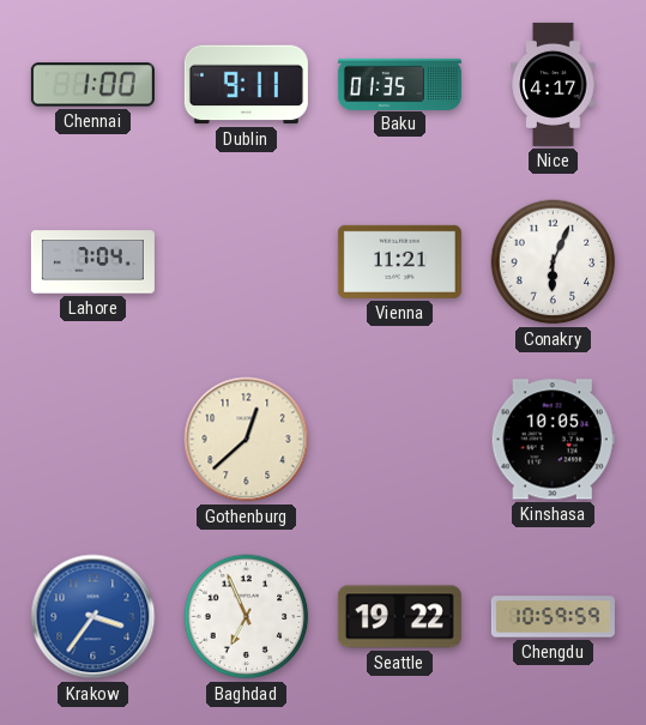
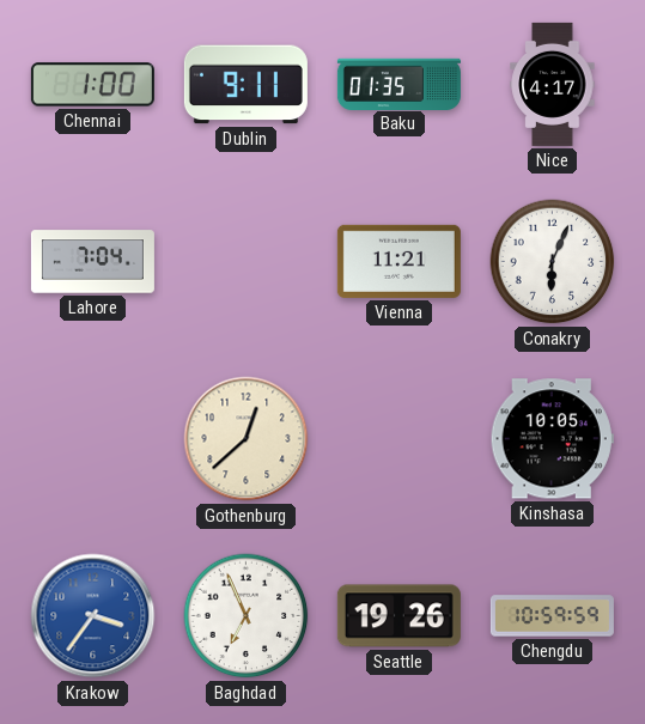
Seattle: 19:22 -> 19:26 (398, 616)
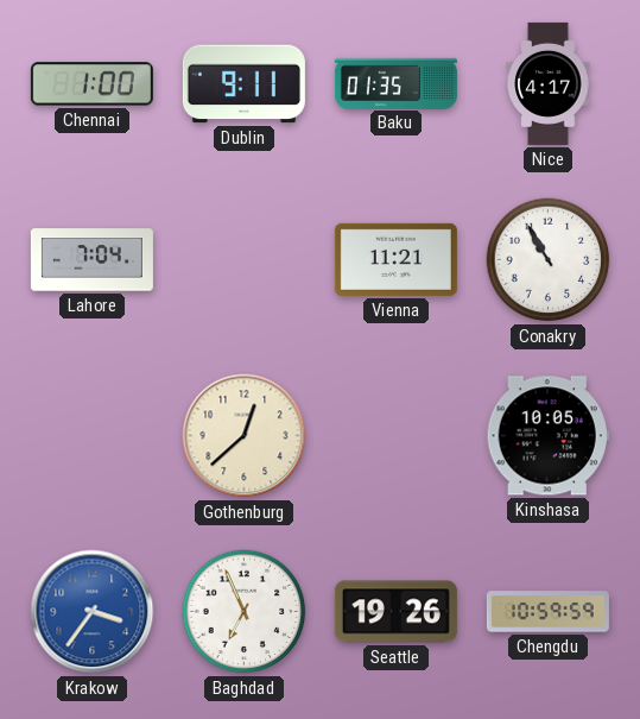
Conakry: 6:04 -> 10:55 (549, 260)
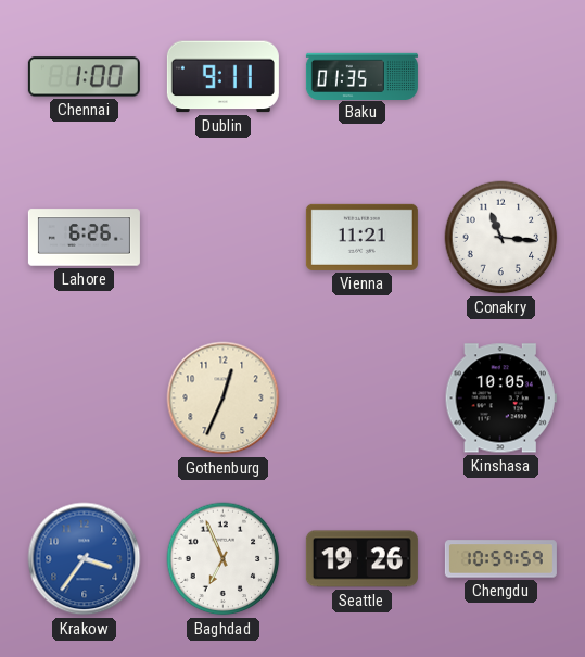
Nice: 4:17 -> none (549, 83)
Lahore: 7:04 -> 6:26 (84, 238)
Conakry: 10:55 -> 11:16 (501, 238)
Gothenburg: 12:38 -> 12:34 (224, 399)
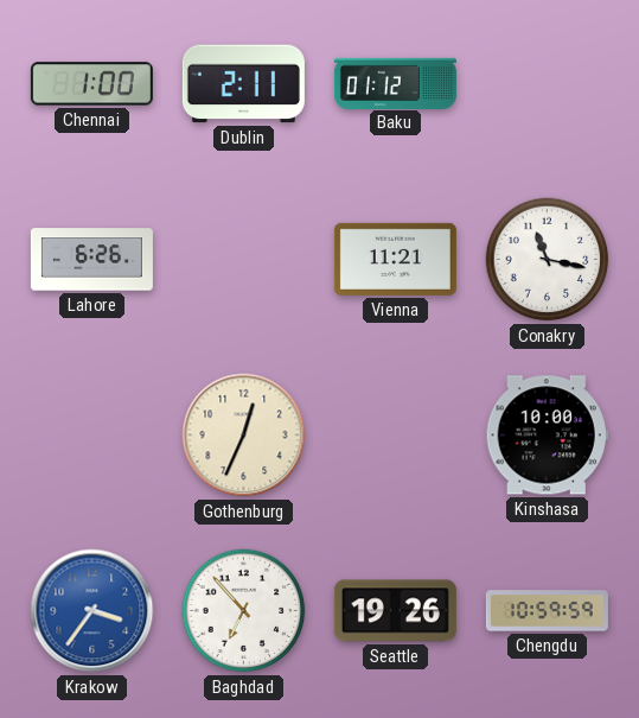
Dublin: 9:11 -> 2:11 (243, 84)
Baku: 01:35 -> 01:12 (395, 83)
Conakry: 11:16 -> 11:17 (548, 260)
Kinshasa: 10:05 -> 10:00 (547, 436)
Baghdad: 6:56 -> 6:53 (244, 611)
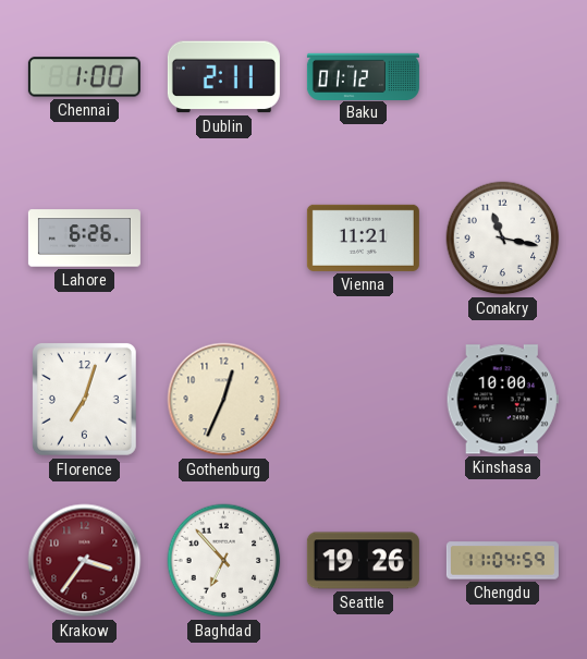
Florence: none -> 7:03 (84, 399)
Krakow dial: blue -> burgundy (85, 561)
Chengdu: 10:59 -> 11:04 (502, 561)
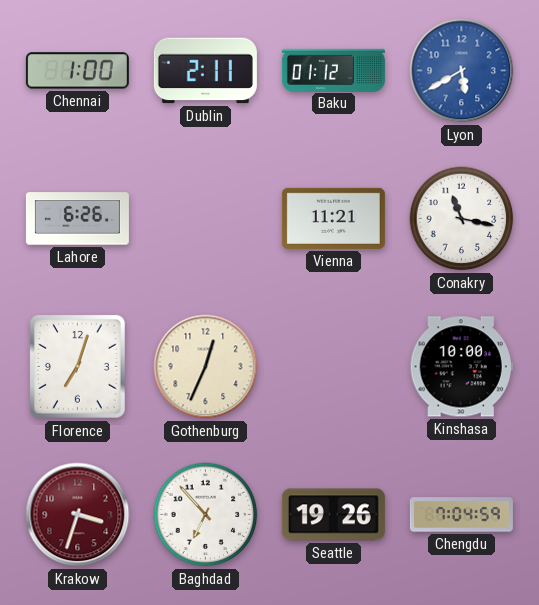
Lyon: none -> 5:40 (462, 71)
Krakow: 3:36 -> 3:33 (78, 515)
Chengdu: 11:04 -> 7:04 (461, 515)
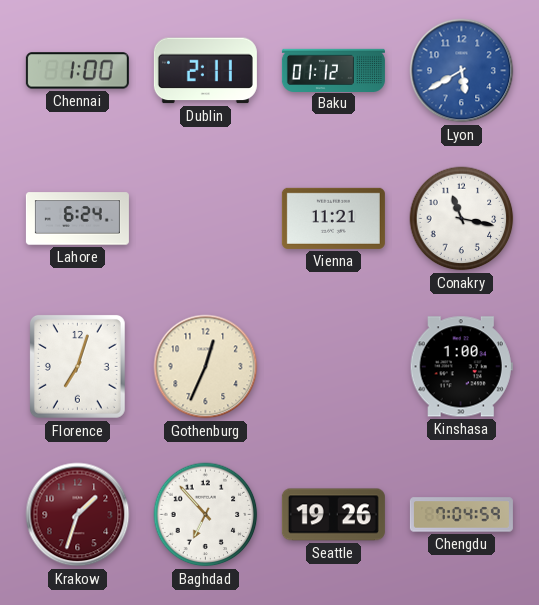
Lahore: 6:26 -> 6:24 (77, 219)
Kinshasa: 10:00 -> 1:00 (461, 367)
Krakow: 3:33 -> 1:33 (78, 515)
